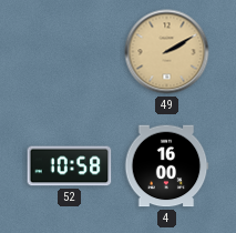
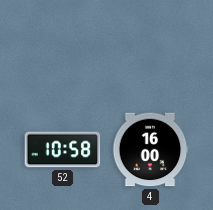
49: 2:10 -> none (167, 52)
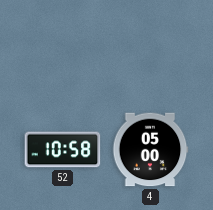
4: 16:00 -> 05:00 (150, 150)
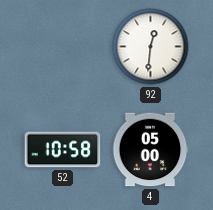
92: none -> 12:31 (151, 47)
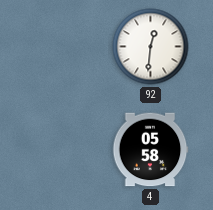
52: 10:58 -> none (63, 150)
4: 05:00 -> 05:58 (150, 150)
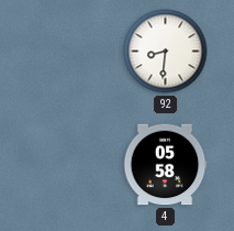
92: 12:31 -> 8:31 (166, 52)
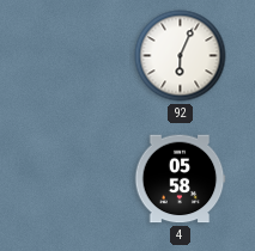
92: 8:31 -> 6:04 (181, 56)
